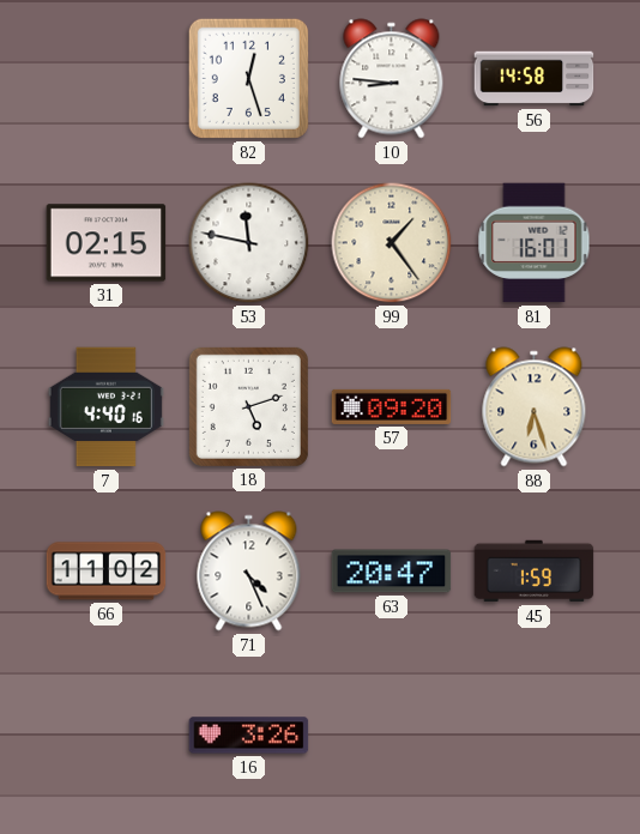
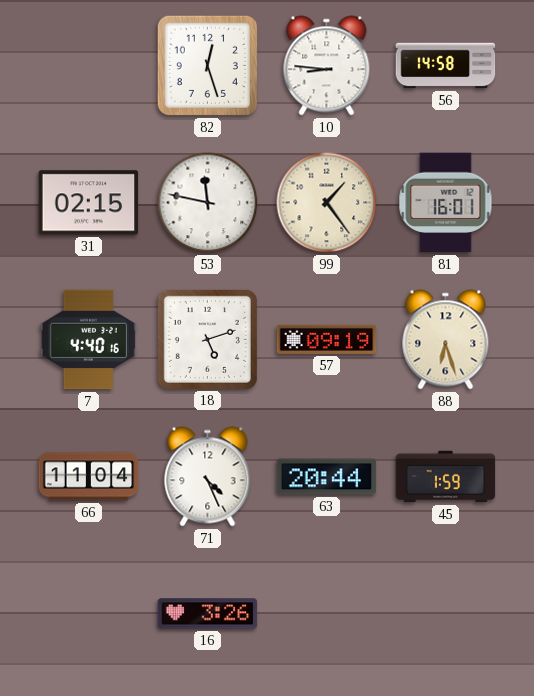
57: 09:20 -> 09:19 (327, 339)
66: 11:02 -> 11:04 (89, 477)
63: 20:47 -> 20:44 (327, 477)
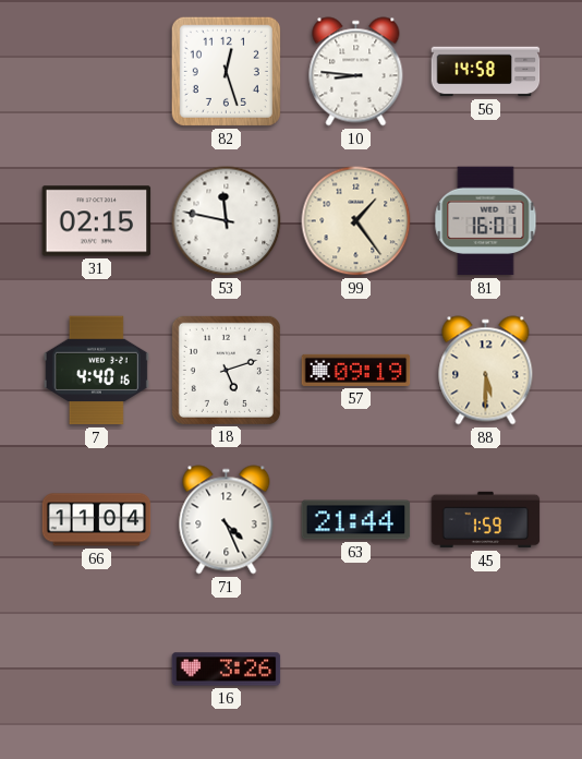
88: 6:27 -> 5:30 (486, 371)
63: 20:44 -> 21:44 (356, 520)
